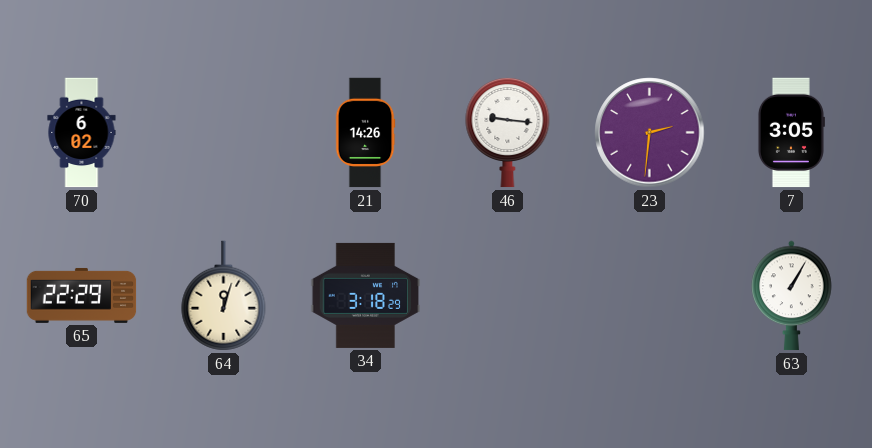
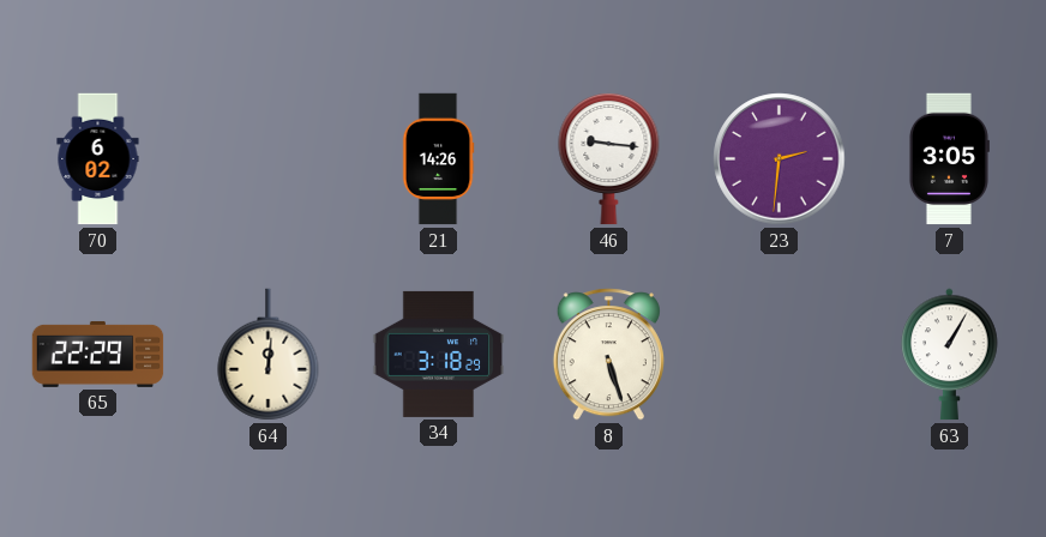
64: 12:03 -> 12:01 (269, 355)
8: none -> 5:27 (608, 355)
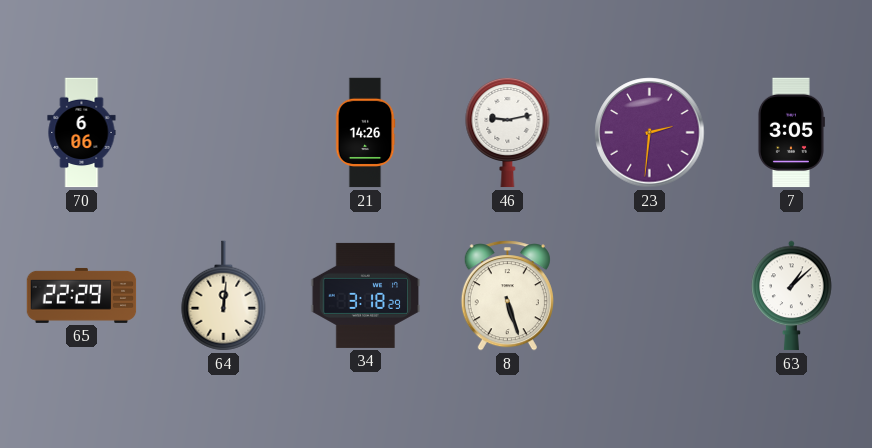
70: 6:02 -> 6:06 (82, 133)
46: 9:16 -> 9:13 (508, 132)
63: 1:05 -> 1:08 (792, 296)
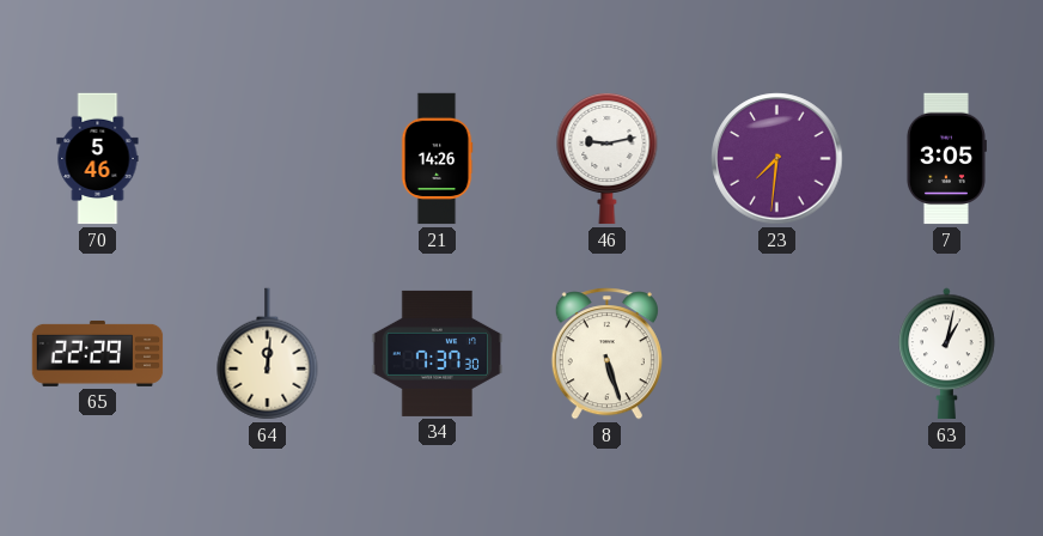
70: 6:06 -> 5:46 (98, 159)
23: 2:31 -> 7:31 (777, 159)
34: 3:18 -> 7:37 (438, 353)
63: 1:08 -> 1:02 (947, 354)
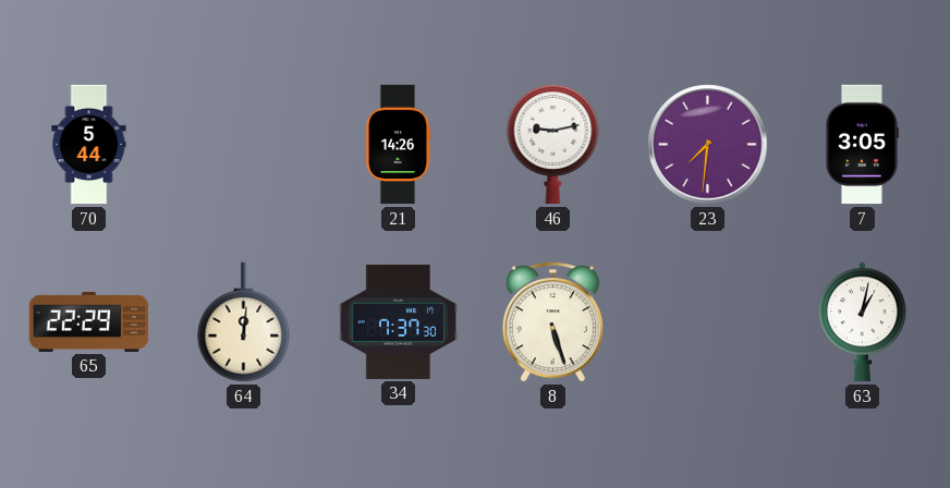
70: 5:46 -> 5:44 (89, 145)
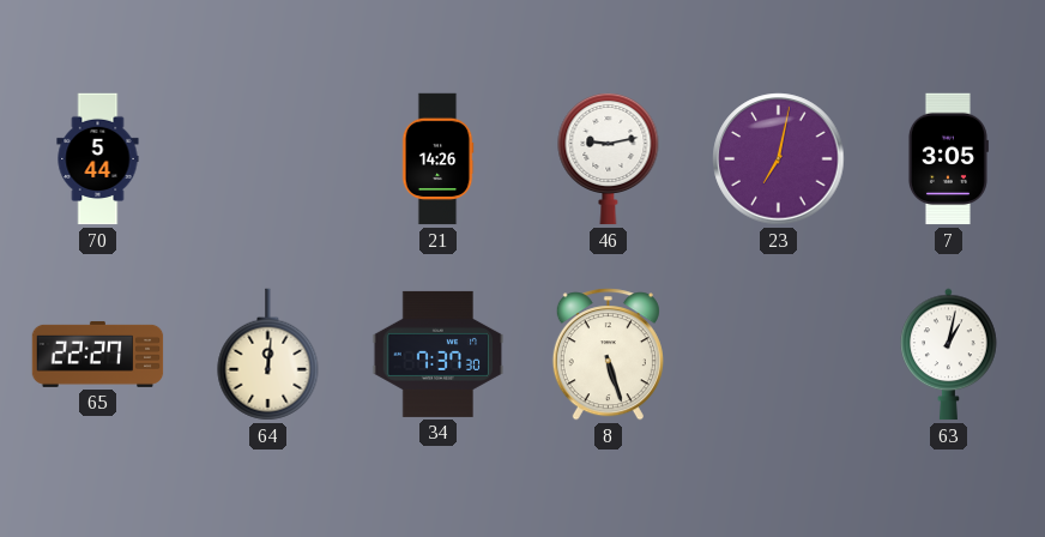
23: 7:31 -> 7:02 (779, 159)
65: 22:29 -> 22:27 (98, 354)
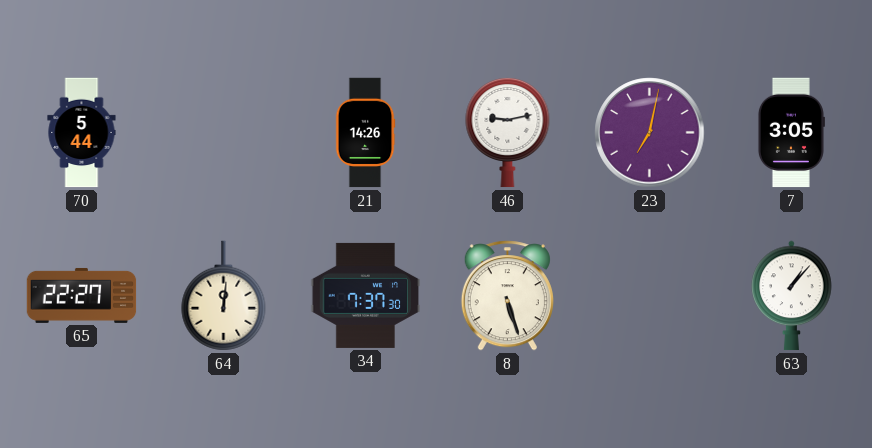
63: 1:02 -> 1:07 (792, 296)
